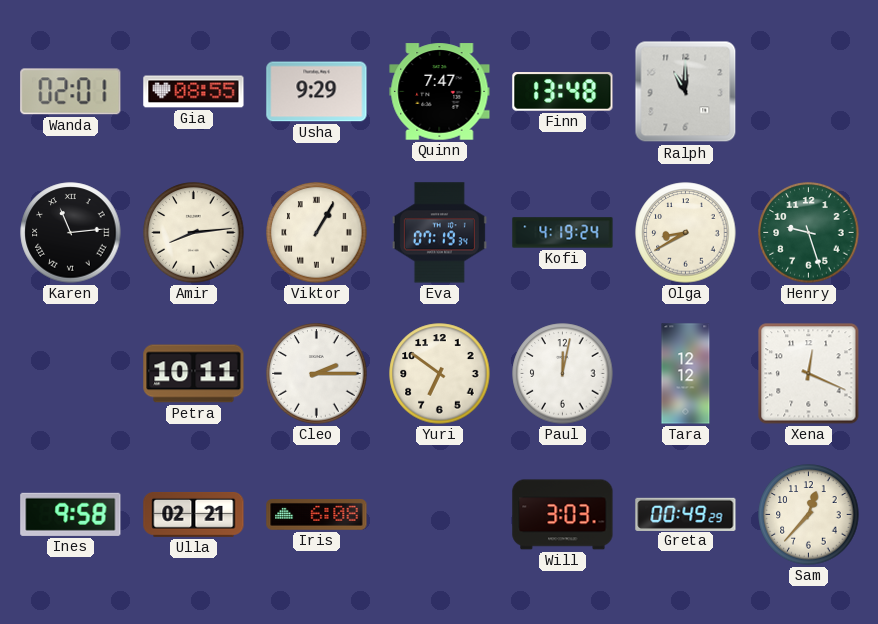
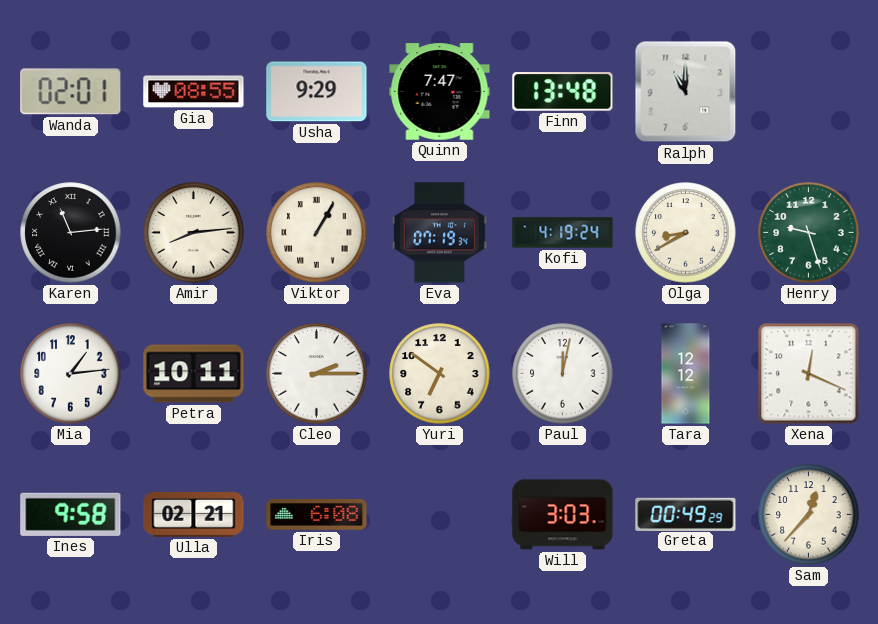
Mia: none -> 1:14 (71, 374)
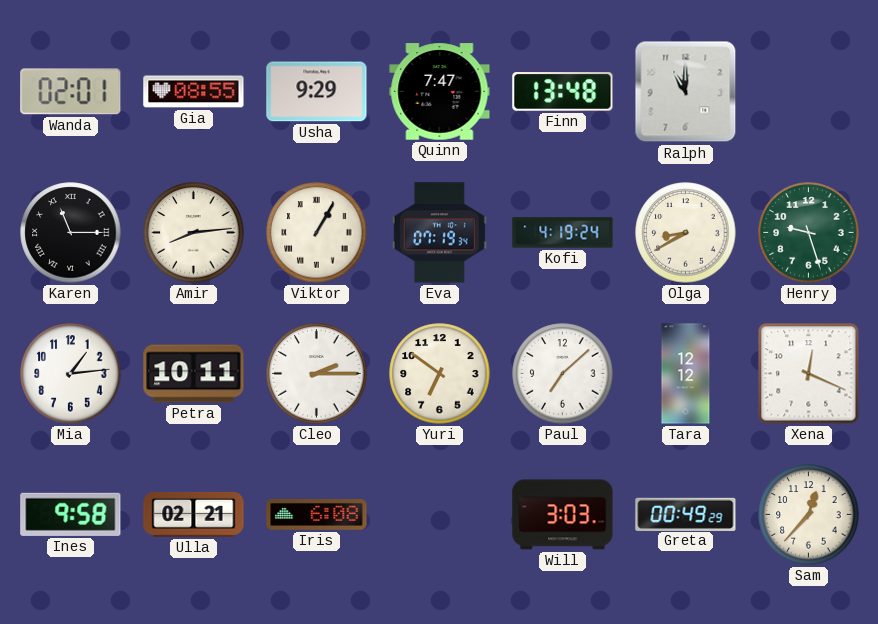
Karen: 11:14 -> 11:15 (71, 233)
Paul: 12:02 -> 7:08 (563, 374)
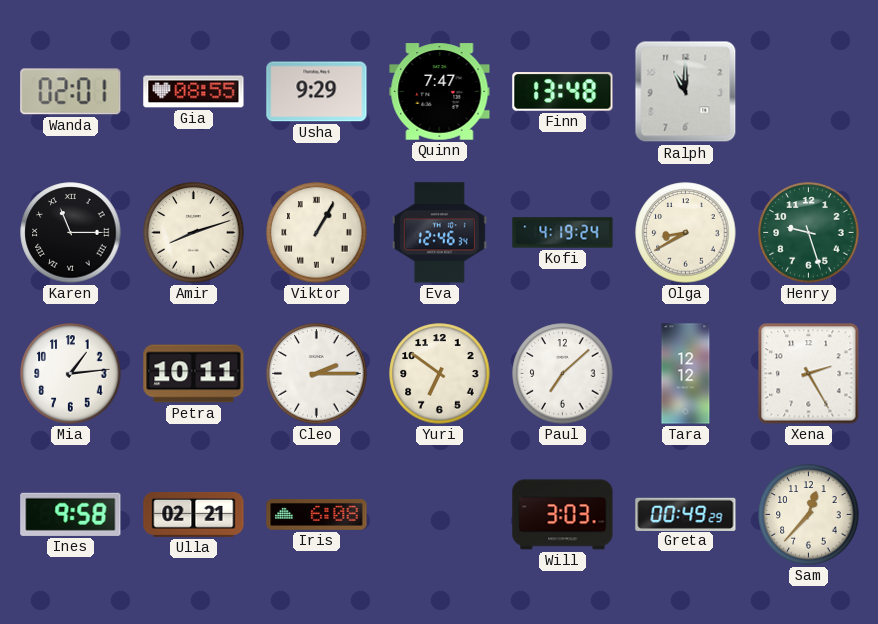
Amir: 8:14 -> 8:12 (194, 233)
Eva: 07:19 -> 12:46 (439, 233)
Xena: 12:19 -> 2:25 (809, 374)
